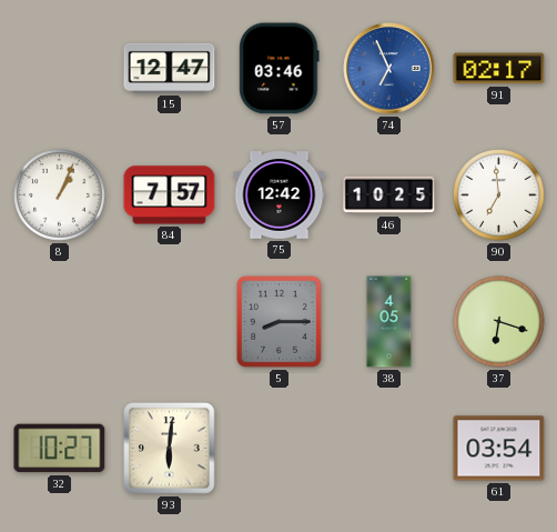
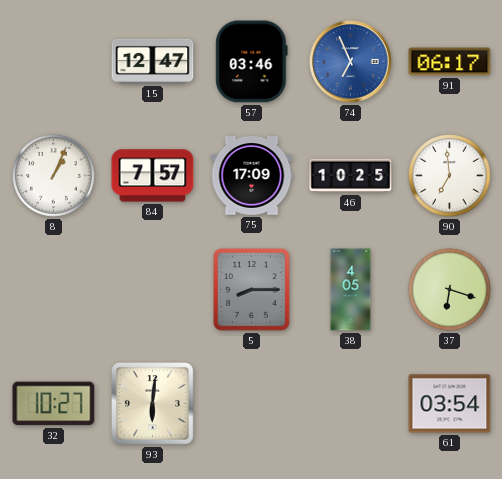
91: 02:17 -> 06:17 (450, 62)
75: 12:42 -> 17:09 (252, 176)
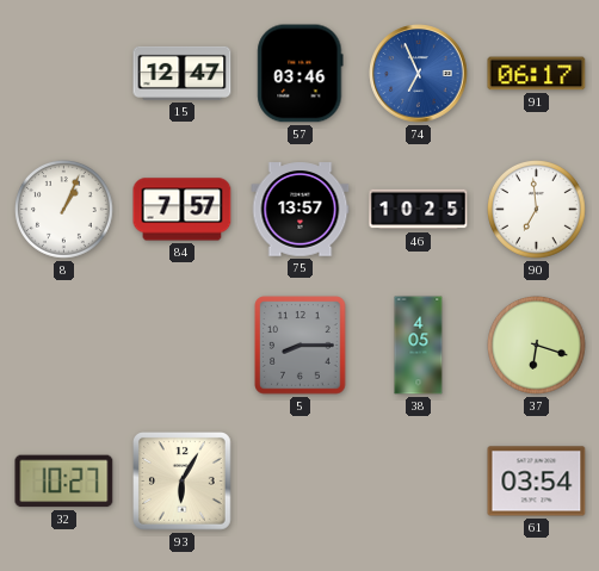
75: 17:09 -> 13:57 (301, 210)
93: 6:01 -> 6:05 (183, 482)
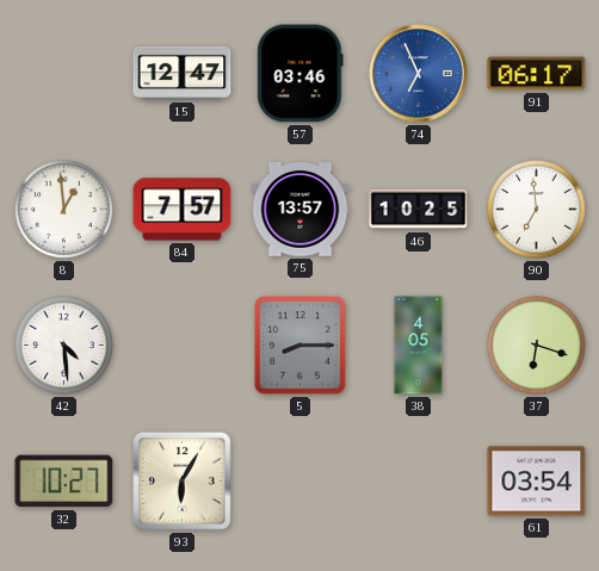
8: 1:04 -> 12:59 (64, 210)
42: none -> 4:29 (64, 346)
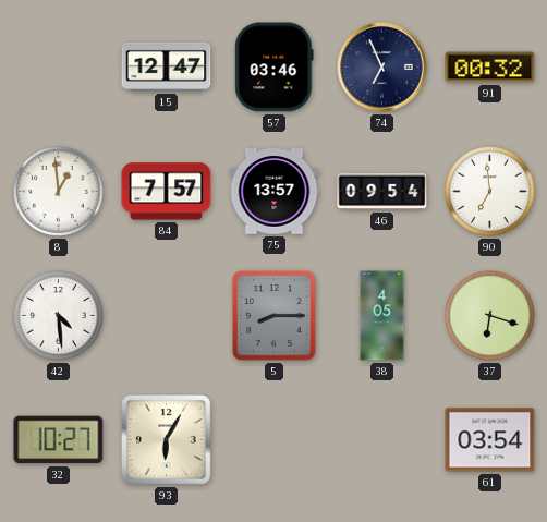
74 dial: blue -> navy (382, 68)
91: 06:17 -> 00:32 (490, 68)
46: 10:25 -> 09:54 (382, 192)
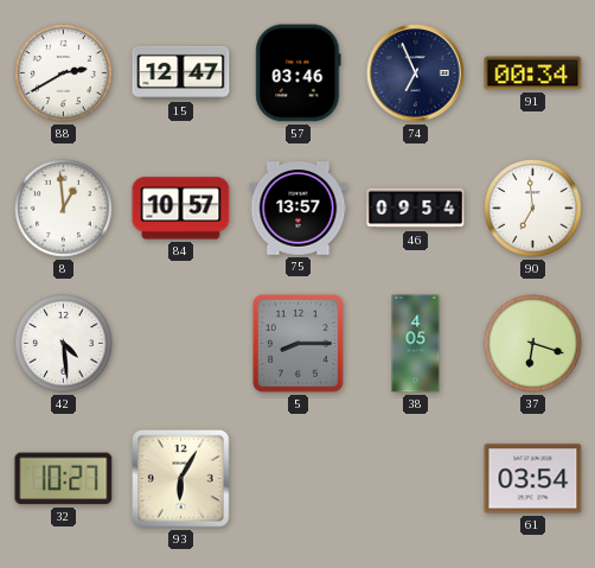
88: none -> 2:40 (64, 74)
91: 00:32 -> 00:34 (533, 74)
84: 7:57 -> 10:57 (181, 209)
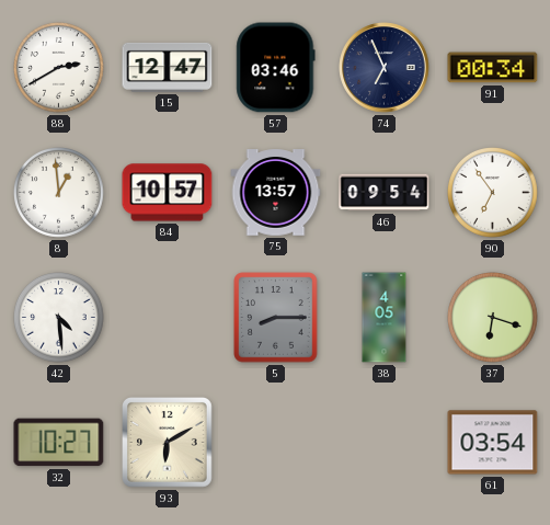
90: 6:59 -> 6:54 (493, 193)
93: 6:05 -> 6:10 (168, 443)
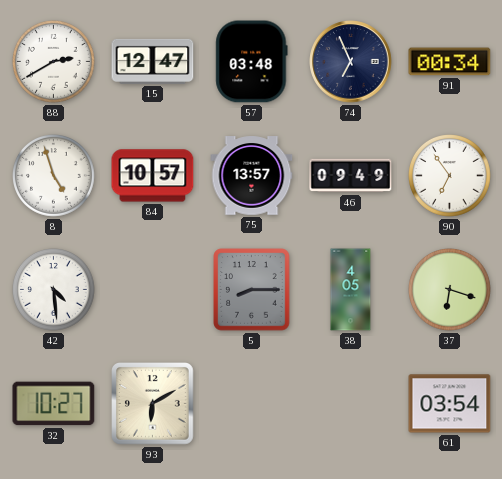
57: 03:46 -> 03:48 (252, 62)
8: 12:59 -> 4:57 (54, 176)
46: 09:54 -> 09:49 (351, 176)
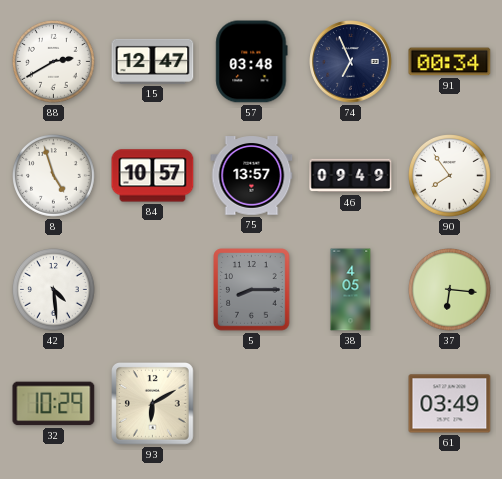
90: 6:54 -> 7:54 (450, 176)
37: 6:18 -> 6:16 (450, 290)
32: 10:27 -> 10:29 (54, 404)
61: 03:54 -> 03:49 (450, 404)
